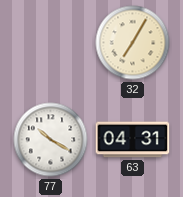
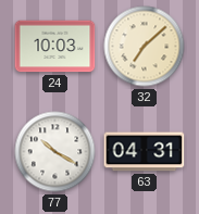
24: none -> 10:03 (55, 47)
32: 7:05 -> 7:08 (145, 47)
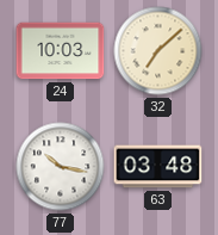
77: 10:20 -> 10:17 (61, 167)
63: 04:31 -> 03:48 (158, 167)
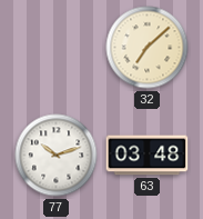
24: 10:03 -> none (61, 51)
77: 10:17 -> 10:12 (57, 156)
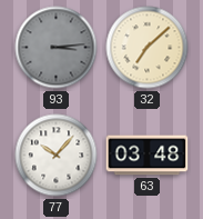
93: none -> 3:14 (57, 48)
77: 10:12 -> 10:07 (57, 156)
